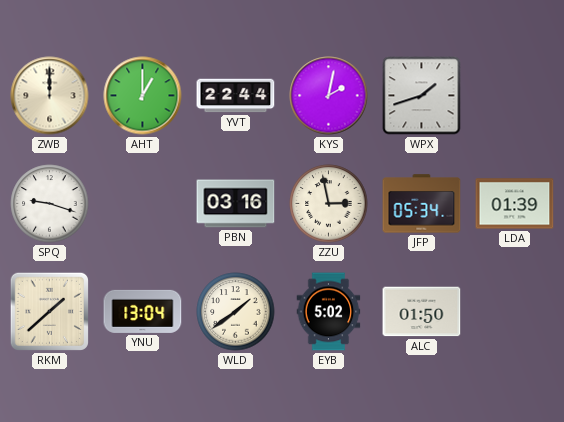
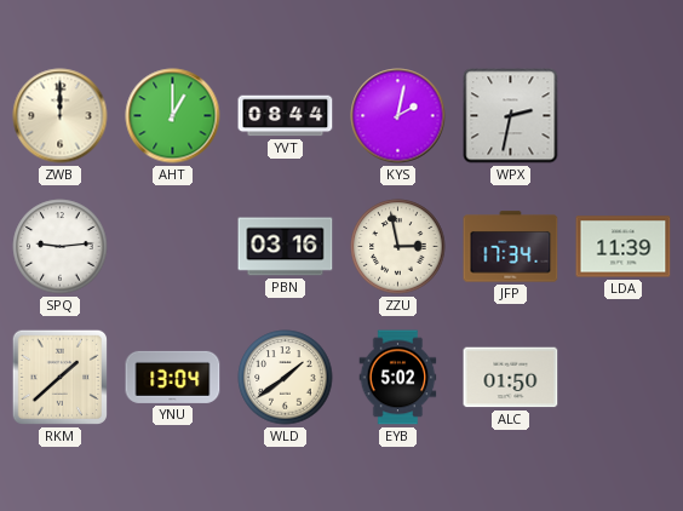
YVT: 22:44 -> 08:44 (286, 116)
WPX: 1:42 -> 2:32 (511, 116)
SPQ: 9:18 -> 9:14 (61, 247)
JFP: 05:34 -> 17:34 (511, 247)
LDA: 01:39 -> 11:39 (624, 247)
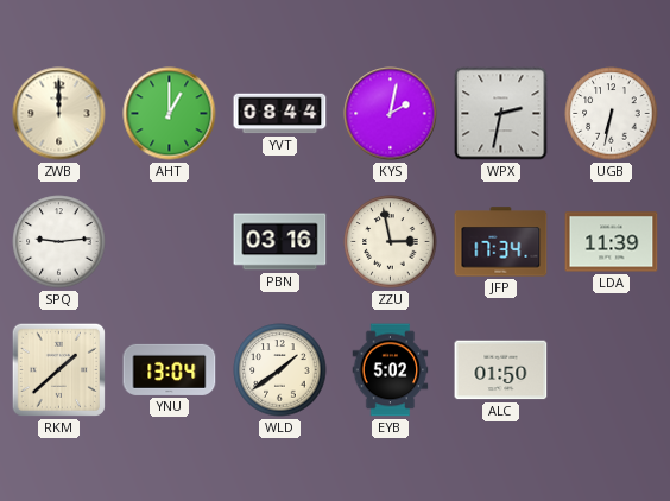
UGB: none -> 6:32 (612, 114)
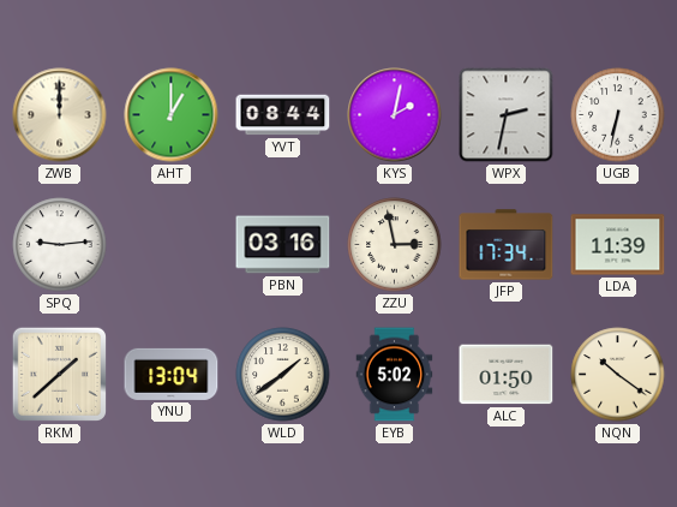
NQN: none -> 10:21 (618, 375)
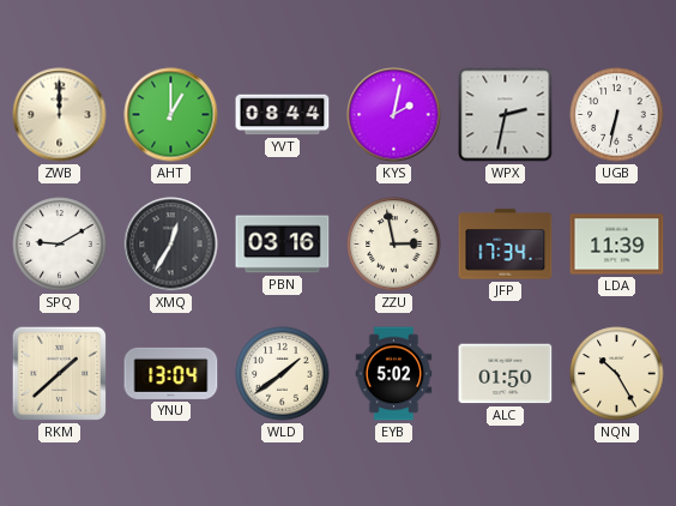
SPQ: 9:14 -> 9:10 (60, 245)
XMQ: none -> 12:35 (171, 245)
NQN: 10:21 -> 10:25 (617, 374)
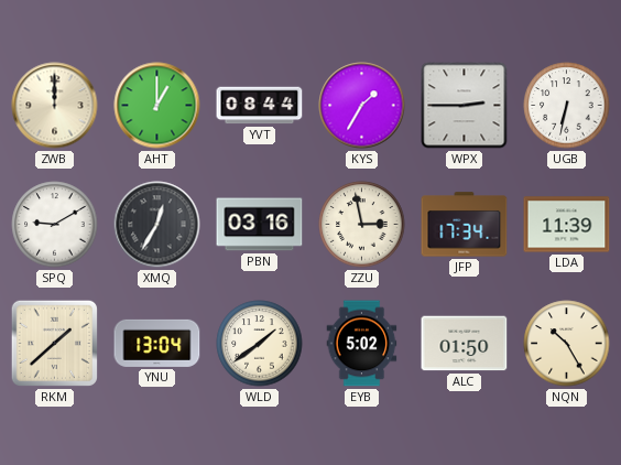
KYS: 2:02 -> 1:35 (362, 106)
WPX: 2:32 -> 2:45 (465, 106)
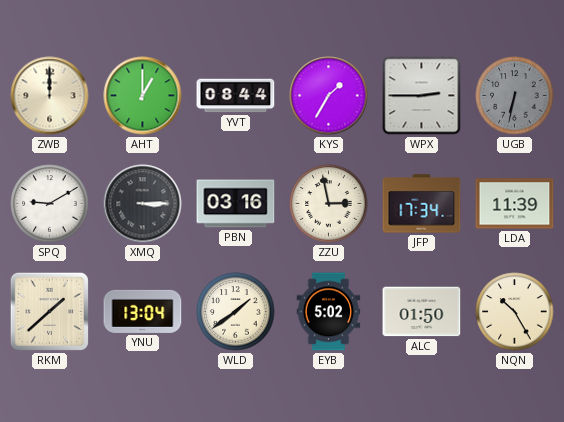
UGB dial: white -> grey (515, 96)
XMQ: 12:35 -> 3:15 (143, 204)
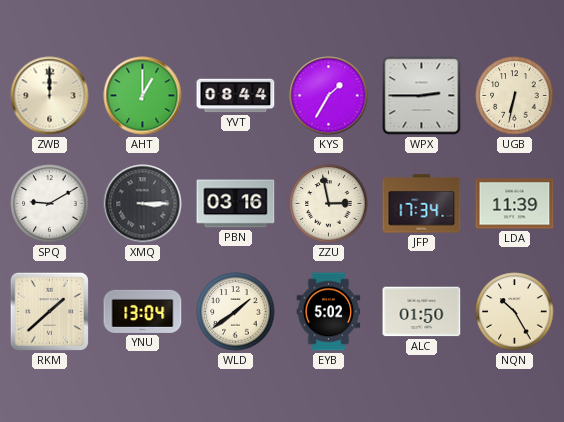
UGB dial: grey -> cream (515, 96)
